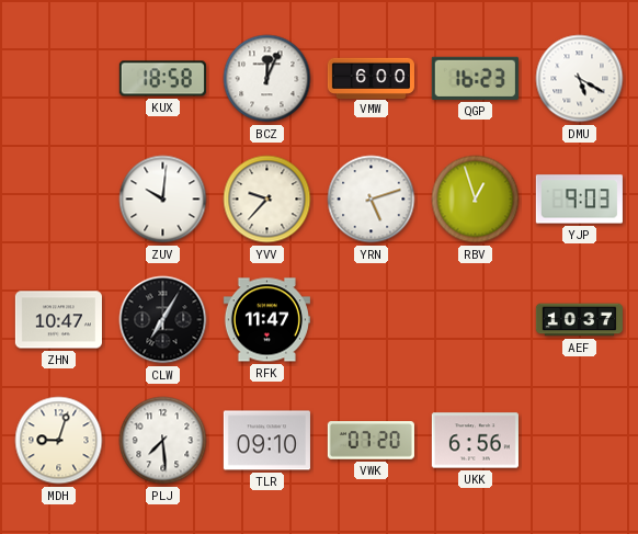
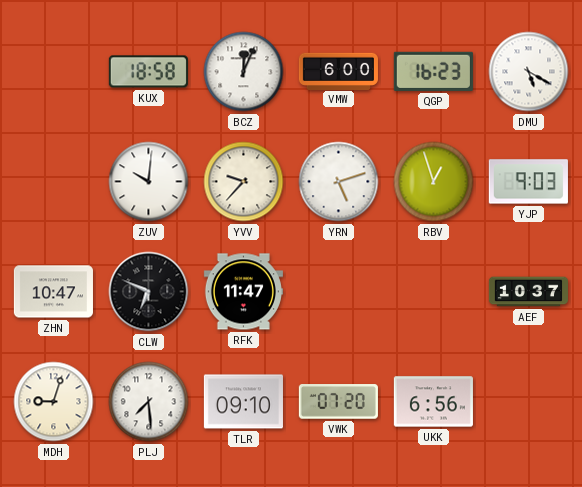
CLW: 7:05 -> 6:49 (149, 292)
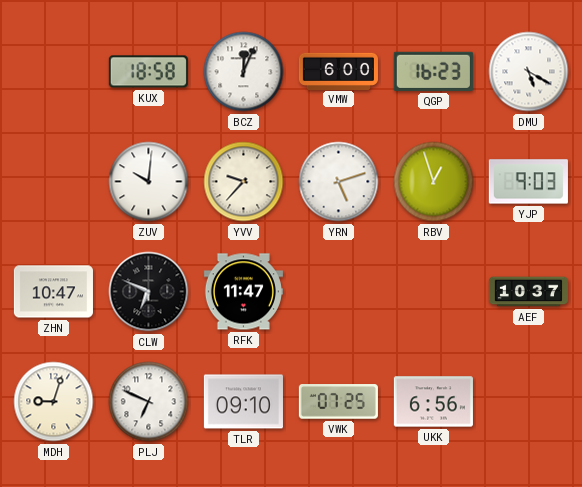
PLJ: 7:29 -> 6:49 (149, 402)
VWK: 07:20 -> 07:25 (338, 402)
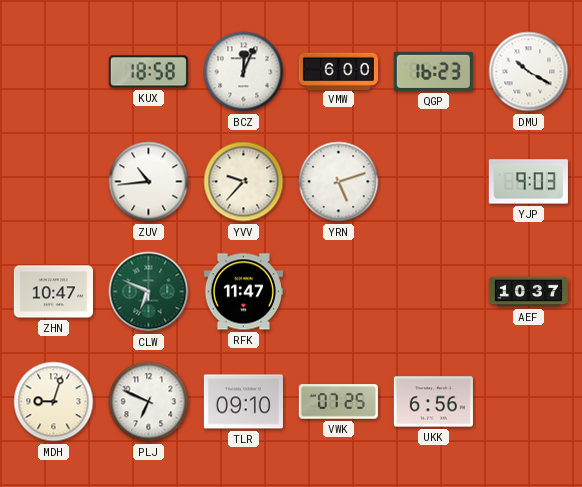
DMU: 5:20 -> 10:20 (529, 72)
ZUV: 10:01 -> 10:44 (149, 182)
RBV: 12:57 -> none (434, 182)
CLW dial: black -> green (149, 292)
